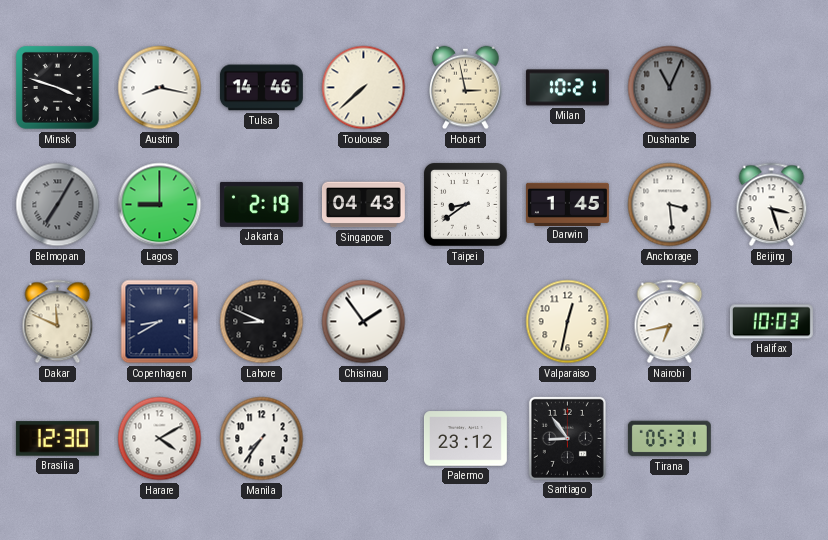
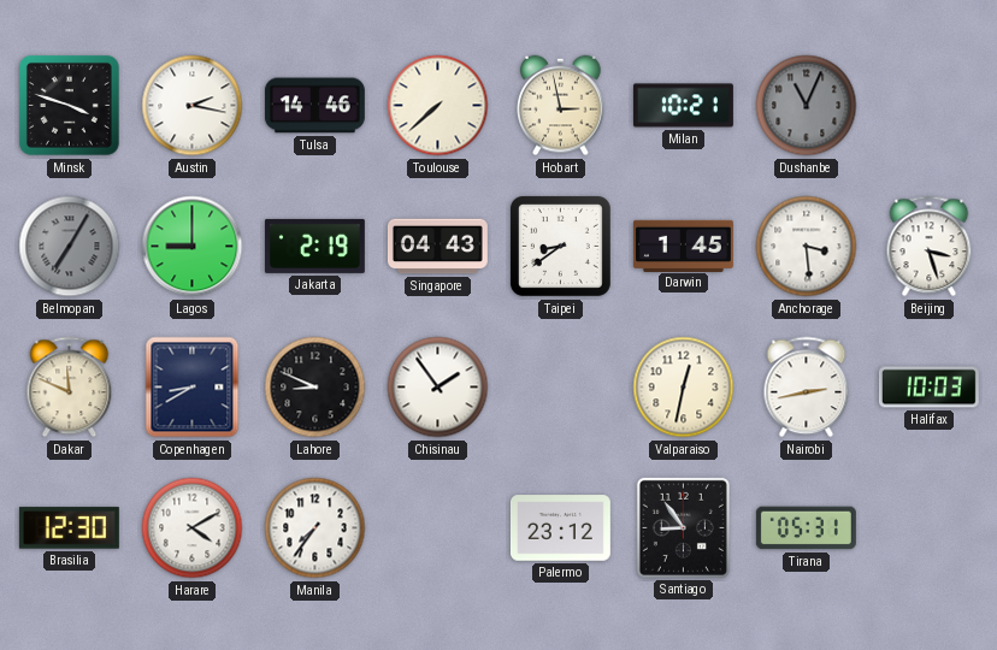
Austin: 8:17 -> 2:17 (193, 106)
Nairobi: 6:43 -> 2:43 (807, 388)
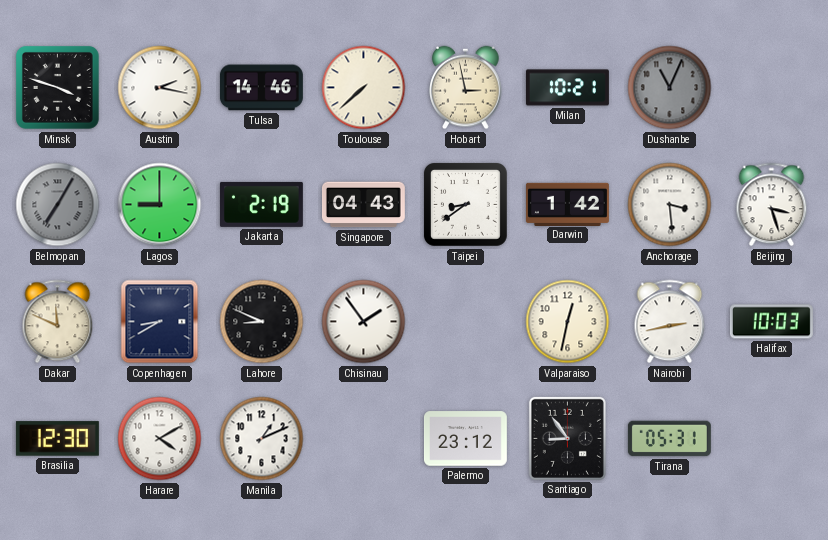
Darwin: 1:45 -> 1:42 (567, 204)
Manila: 7:36 -> 1:11 (262, 439)
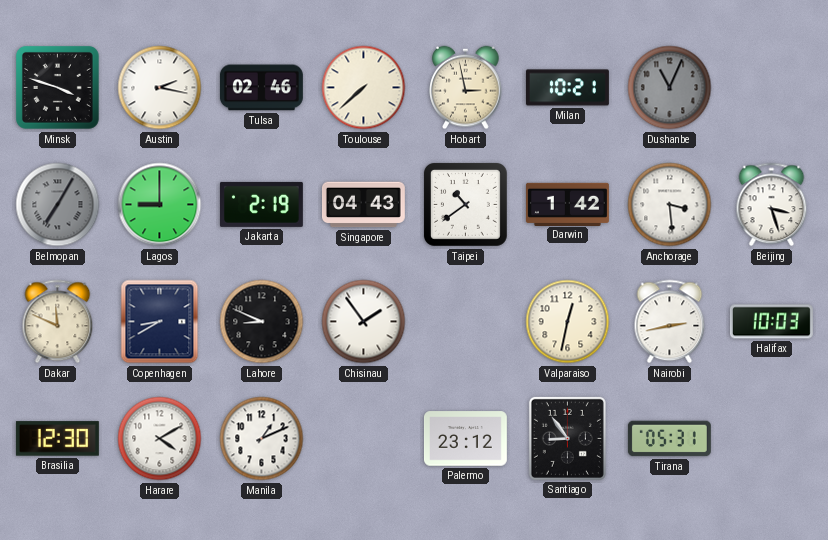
Tulsa: 14:46 -> 02:46 (261, 88)
Taipei: 8:39 -> 10:39 (465, 204)
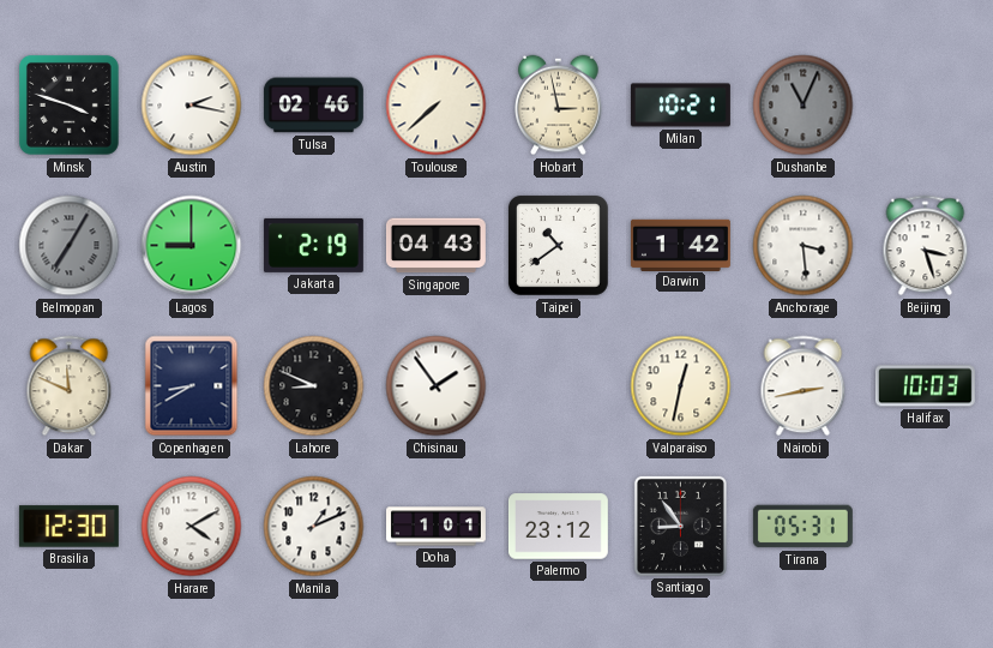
Doha: none -> 1:01 (437, 527)
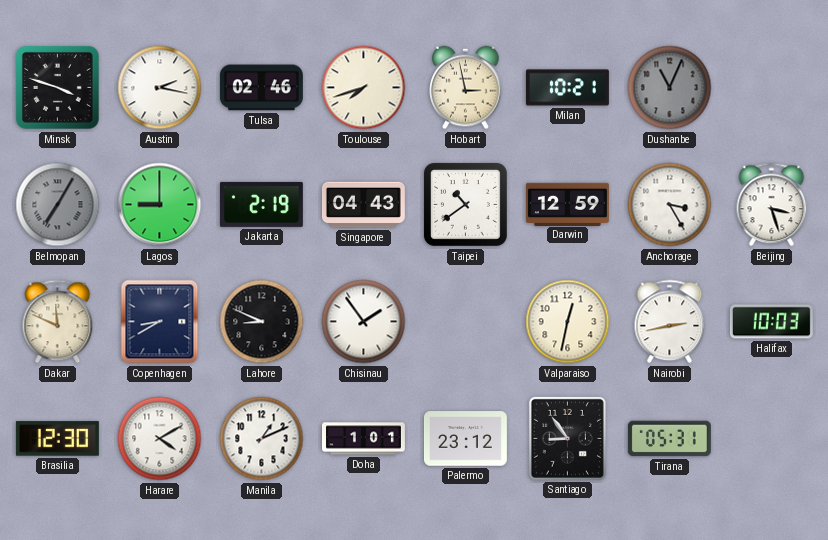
Toulouse: 7:38 -> 7:42 (364, 88)
Darwin: 1:42 -> 12:59 (567, 204)
Anchorage: 3:29 -> 3:25 (670, 205)
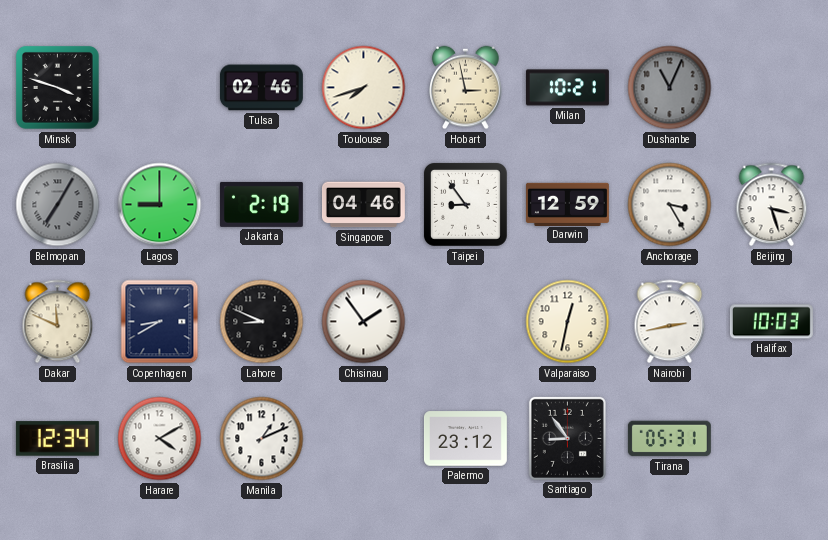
Austin: 2:17 -> none (160, 88)
Singapore: 04:43 -> 04:46 (363, 205)
Taipei: 10:39 -> 8:54 (465, 204)
Brasilia: 12:30 -> 12:34 (57, 439)
Doha: 1:01 -> none (364, 439)
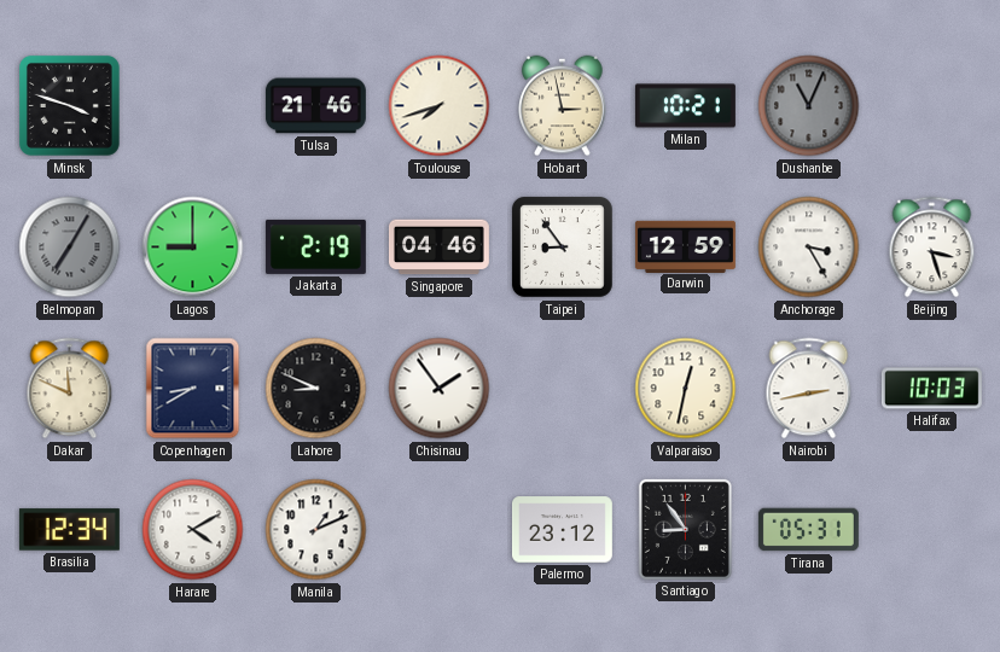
Tulsa: 02:46 -> 21:46 (315, 106)
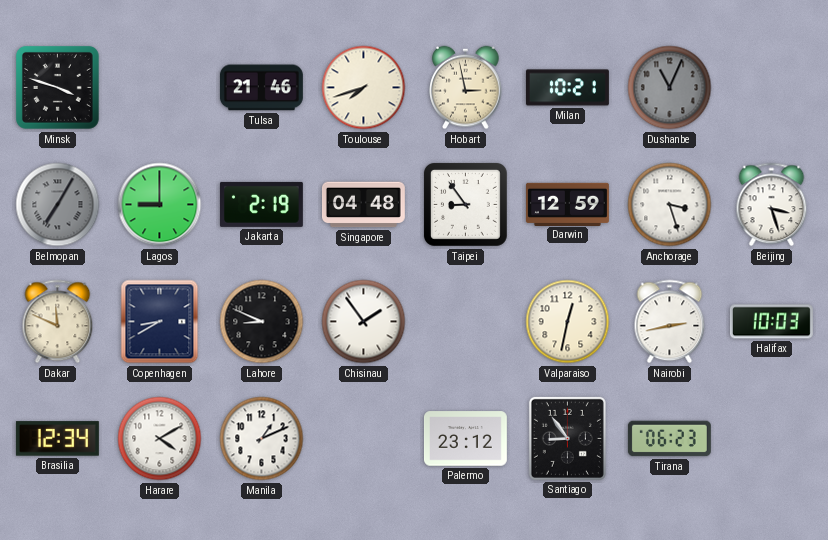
Singapore: 04:46 -> 04:48 (363, 205)
Anchorage: 3:25 -> 3:27 (670, 205)
Tirana: 05:31 -> 06:23 (669, 439)
